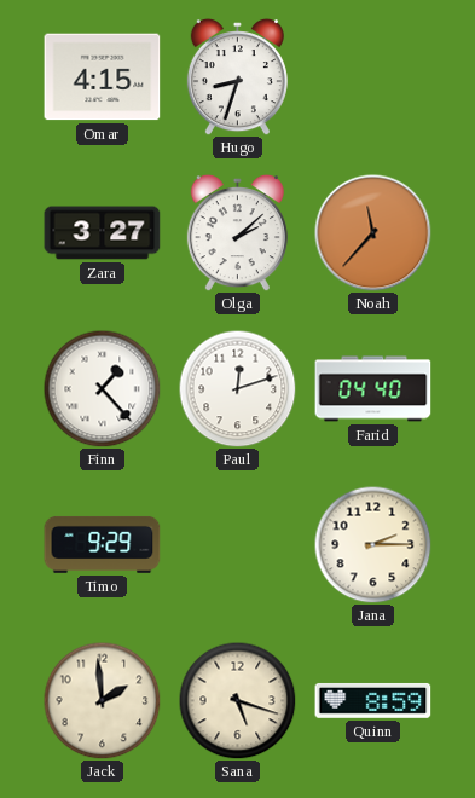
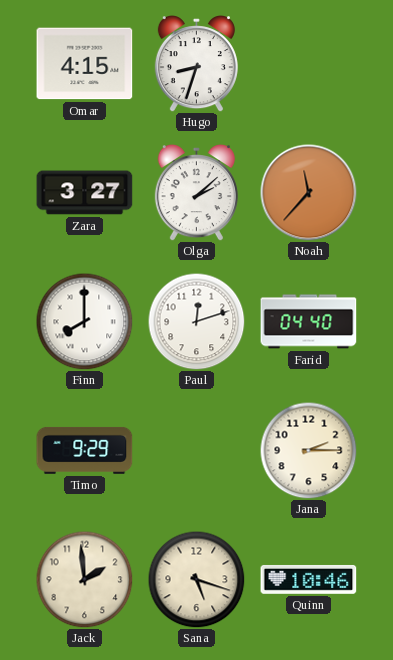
Finn: 1:23 -> 8:00 (84, 321)
Quinn: 8:59 -> 10:46 (309, 579)
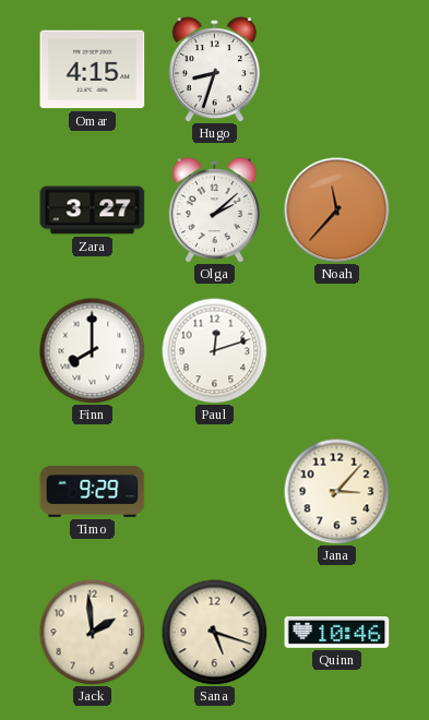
Farid: 04:40 -> none (309, 322)
Jana: 2:15 -> 3:07 (336, 491)
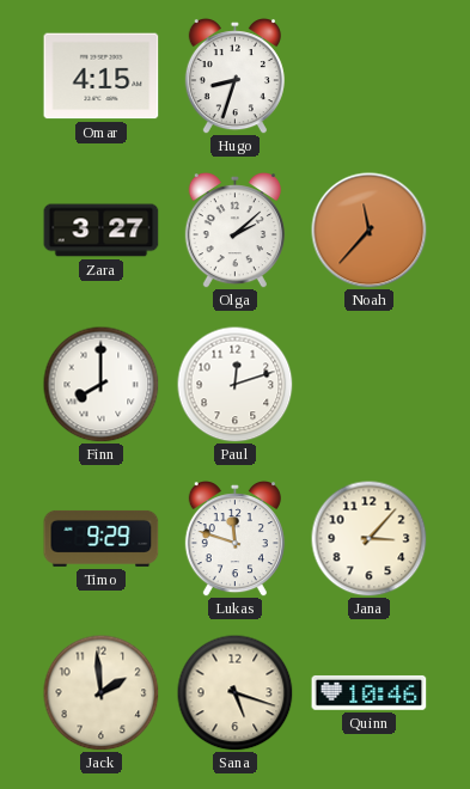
Lukas: none -> 11:48 (234, 539)
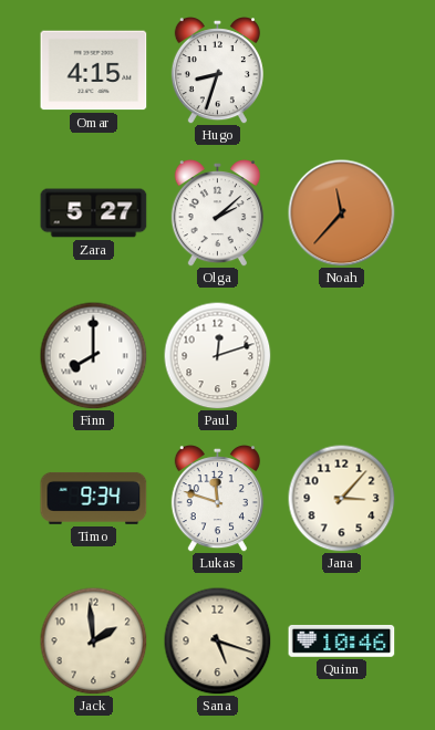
Zara: 3:27 -> 5:27 (94, 213)
Timo: 9:29 -> 9:34 (94, 498)
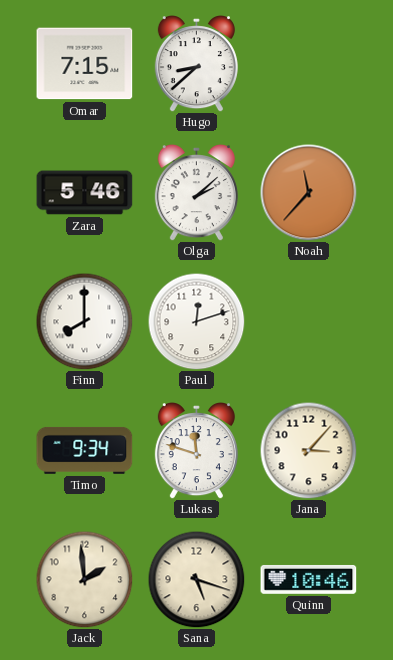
Omar: 4:15 -> 7:15 (85, 64)
Hugo: 8:33 -> 8:38 (196, 64)
Zara: 5:27 -> 5:46 (85, 193)
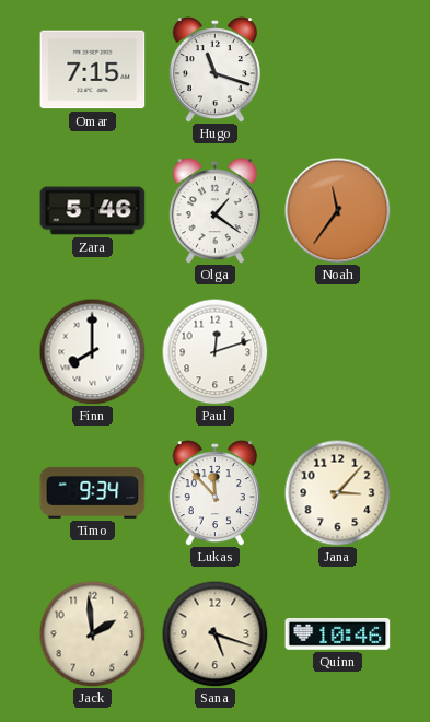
Hugo: 8:38 -> 11:18 (214, 70)
Olga: 2:08 -> 1:21 (214, 211)
Noah: 11:37 -> 11:36 (338, 211)
Lukas: 11:48 -> 11:53 (214, 493)
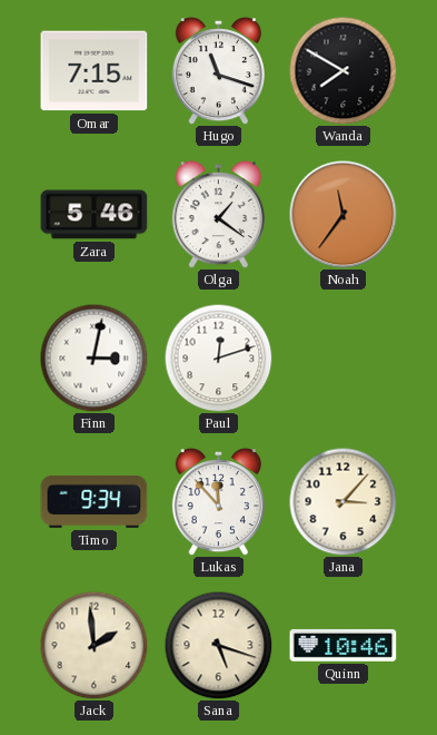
Wanda: none -> 7:50 (342, 70)
Finn: 8:00 -> 3:02 (93, 357)
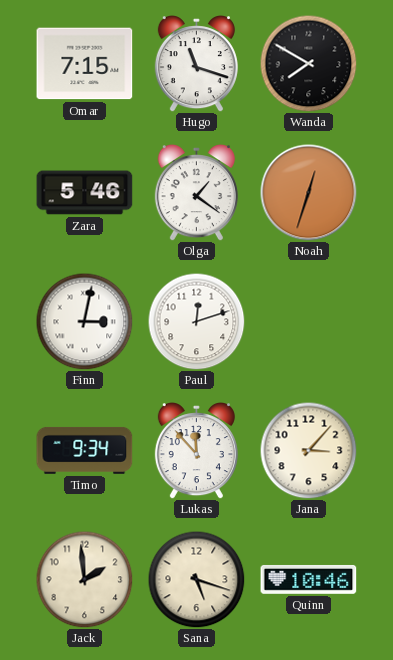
Noah: 11:36 -> 12:33 (309, 193)
